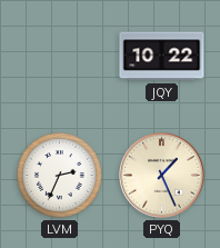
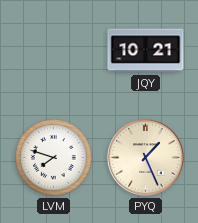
JQY: 10:22 -> 10:21 (146, 51)
LVM: 2:34 -> 7:48 (54, 158)
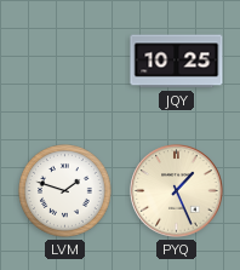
JQY: 10:21 -> 10:25 (177, 62)
LVM: 7:48 -> 1:48 (65, 191)
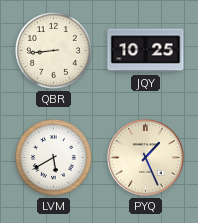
QBR: none -> 8:44 (54, 51)
LVM: 1:48 -> 5:40 (54, 158)
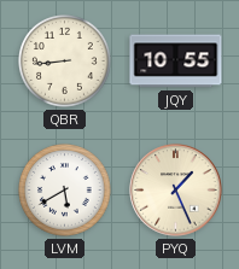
JQY: 10:25 -> 10:55 (176, 62)
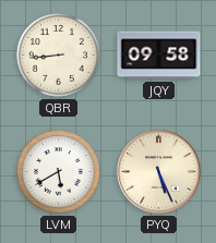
JQY: 10:55 -> 09:58 (159, 56)
PYQ: 1:26 -> 5:26 (159, 172)
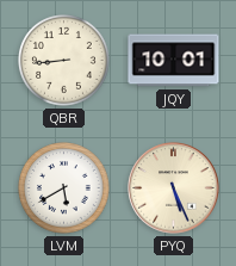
JQY: 09:58 -> 10:01 (174, 61)
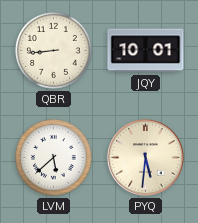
LVM: 5:40 -> 5:38 (54, 158)
PYQ: 5:26 -> 5:31 (146, 158)
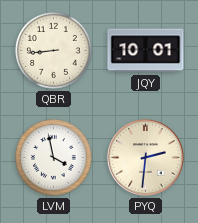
LVM: 5:38 -> 3:58 (54, 158)
PYQ: 5:31 -> 2:31 (146, 158)
